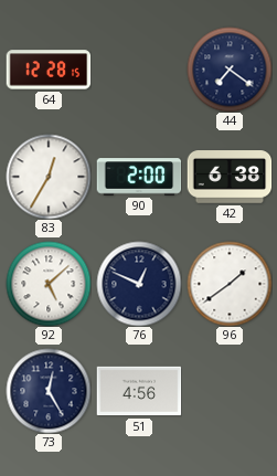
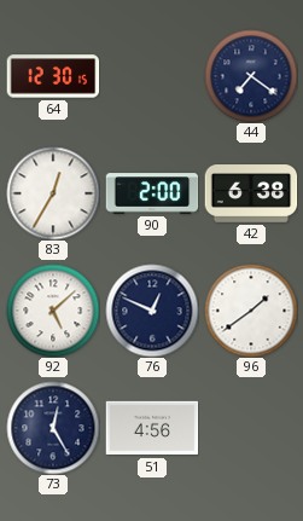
64: 12:28 -> 12:30 (53, 76)
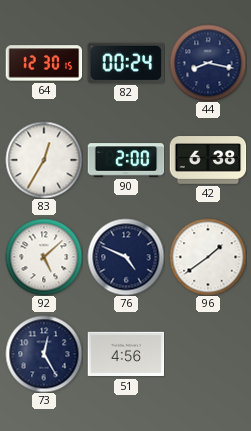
82: none -> 00:24 (126, 63)
44: 7:21 -> 8:17 (208, 63)
76: 12:49 -> 4:49 (126, 257)
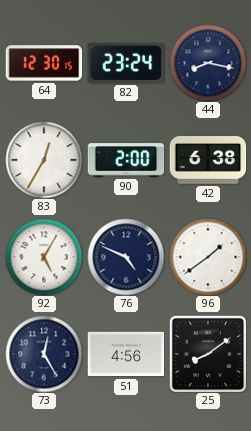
82: 00:24 -> 23:24 (126, 63)
92: 5:08 -> 5:05 (44, 257)
25: none -> 8:09 (208, 354)
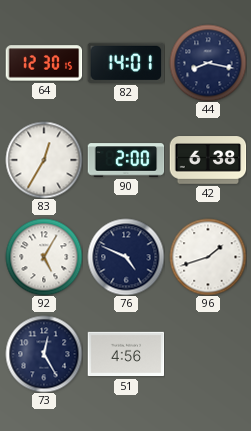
82: 23:24 -> 14:01 (126, 63)
96: 1:39 -> 1:42 (208, 257)
25: 8:09 -> none (208, 354)
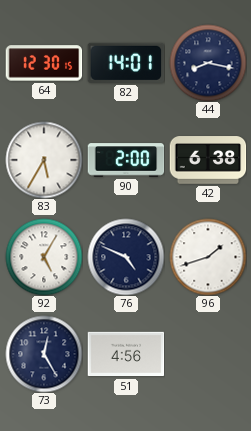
83: 12:35 -> 5:35 (44, 160)
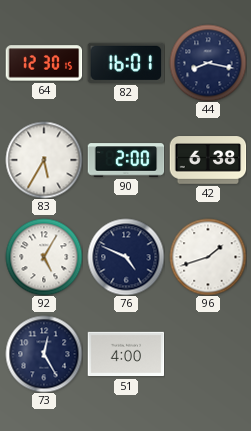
82: 14:01 -> 16:01 (126, 63)
51: 4:56 -> 4:00 (126, 354)
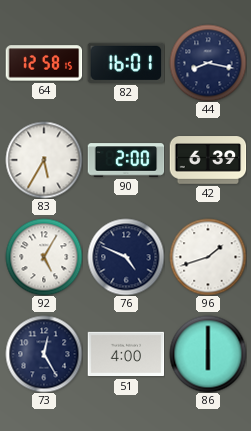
64: 12:30 -> 12:58 (44, 63)
42: 6:38 -> 6:39 (208, 160)
86: none -> 6:00 (208, 354)
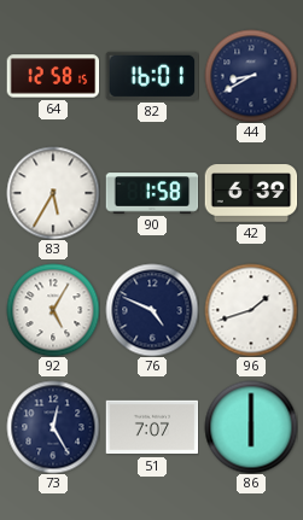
44: 8:17 -> 8:40 (251, 76)
90: 2:00 -> 1:58 (152, 193)
51: 4:00 -> 7:07 (152, 427)
